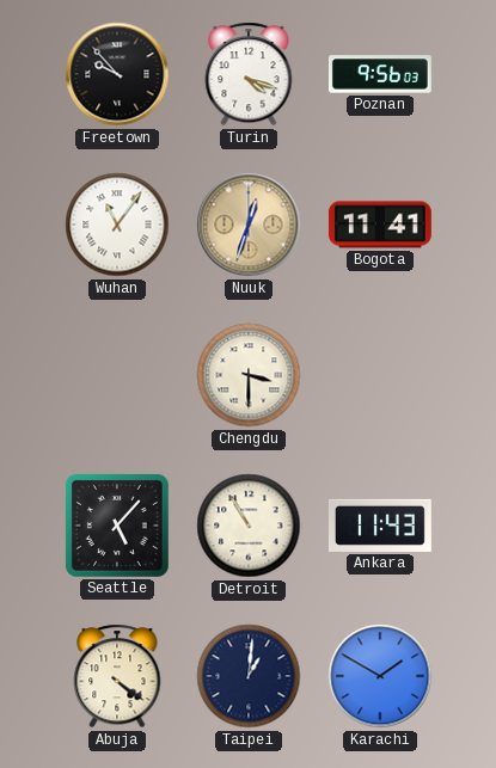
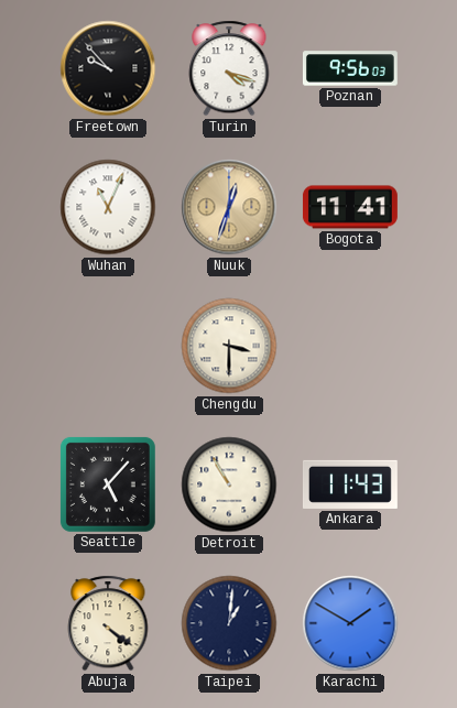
Wuhan: 11:06 -> 11:04 (108, 207)
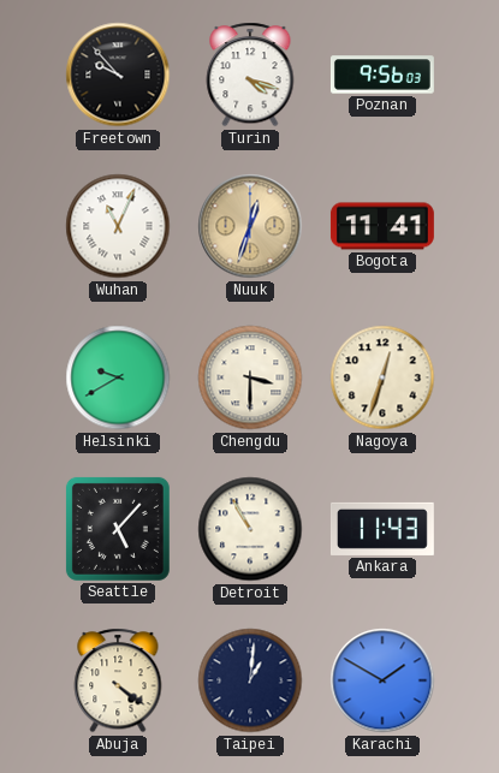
Helsinki: none -> 9:40 (118, 377)
Nagoya: none -> 12:33 (382, 377)
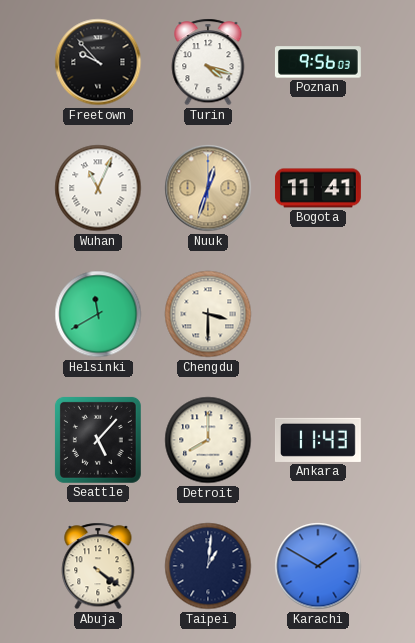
Helsinki: 9:40 -> 11:40 (98, 314)
Nagoya: 12:33 -> none (382, 377)
Detroit: 10:55 -> 8:00 (208, 440)
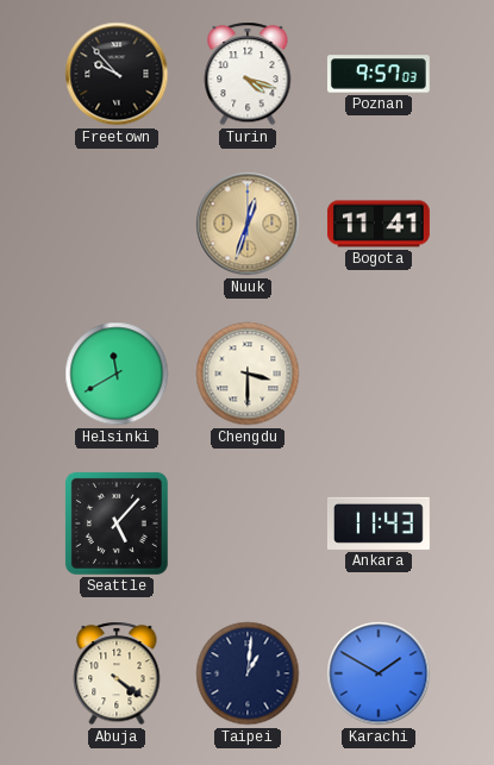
Poznan: 9:56 -> 9:57 (379, 74)
Wuhan: 11:04 -> none (98, 188)
Detroit: 8:00 -> none (208, 440)
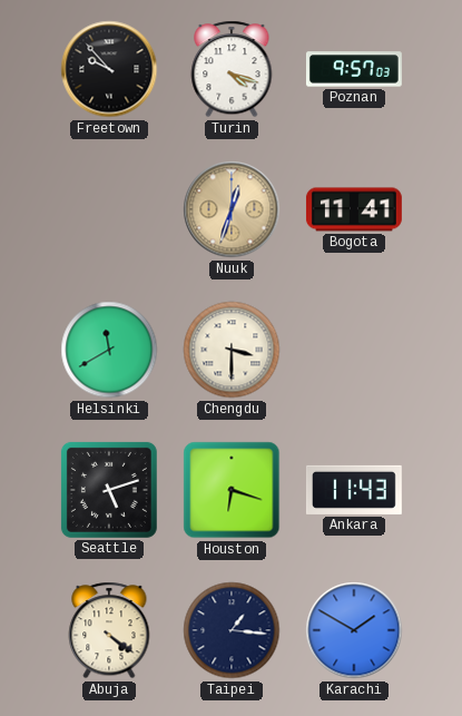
Seattle: 5:07 -> 5:12 (109, 490)
Houston: none -> 6:18 (232, 490)
Taipei: 1:01 -> 1:16 (232, 630)
